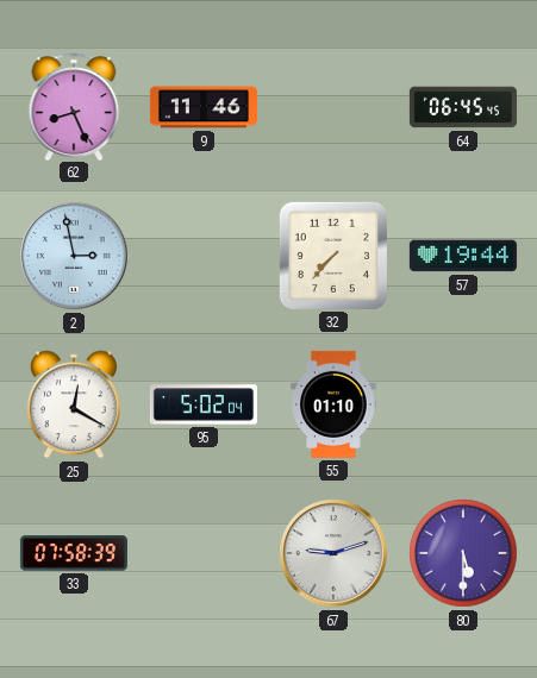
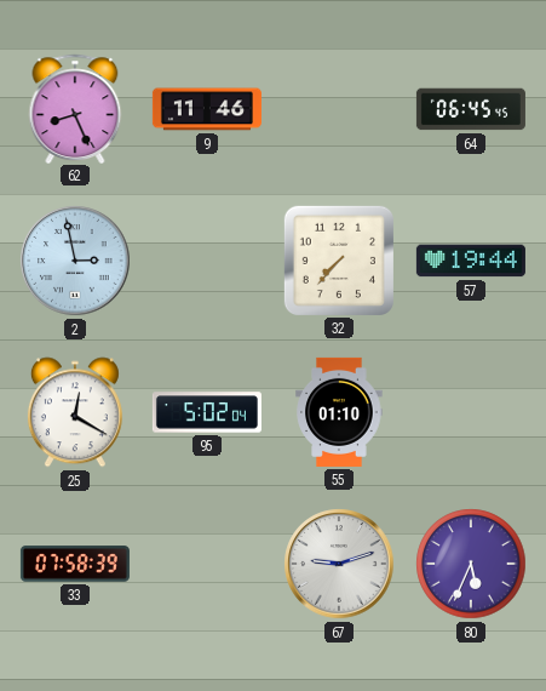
80: 5:30 -> 5:34 (471, 564)
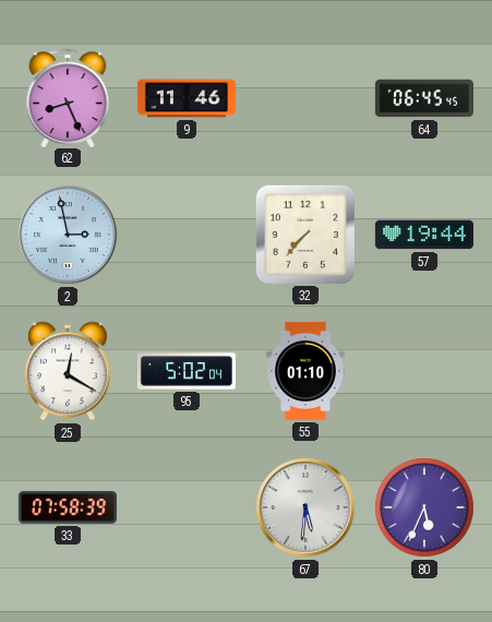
67: 9:12 -> 5:31 (305, 507)
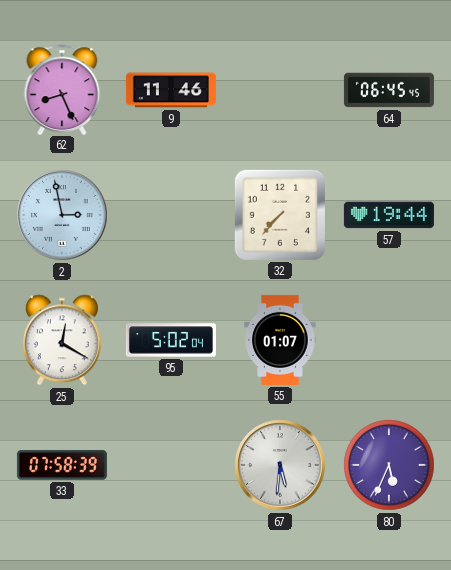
55: 01:10 -> 01:07 (280, 340)
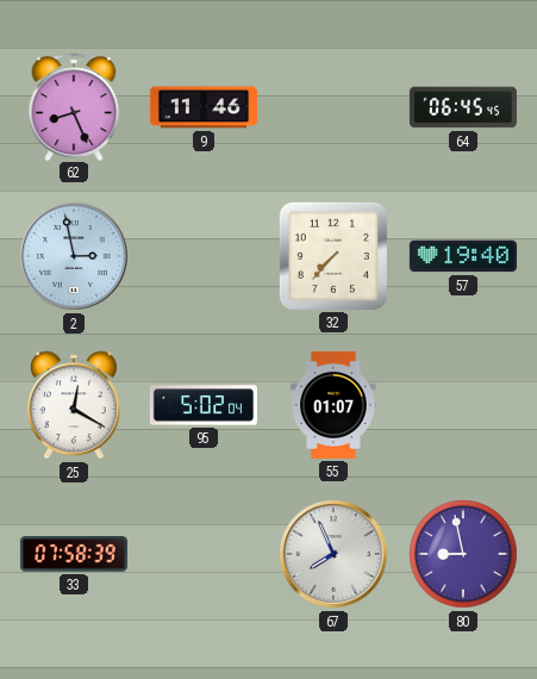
57: 19:44 -> 19:40 (463, 256)
67: 5:31 -> 7:56 (333, 554)
80: 5:34 -> 8:58 (463, 554)
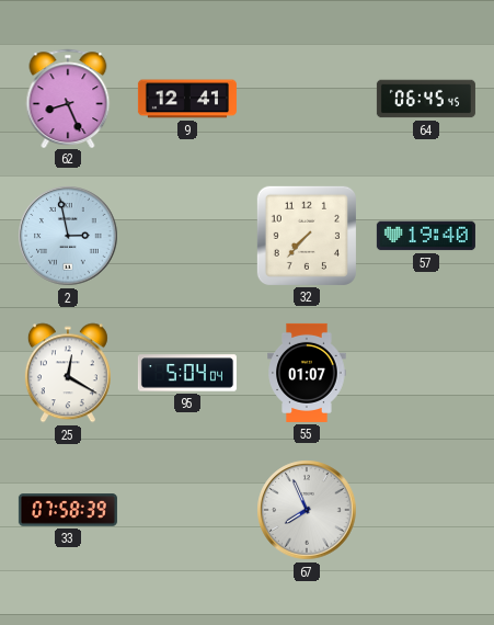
9: 11:46 -> 12:41 (187, 99)
95: 5:02 -> 5:04 (187, 373)
80: 8:58 -> none (463, 554)
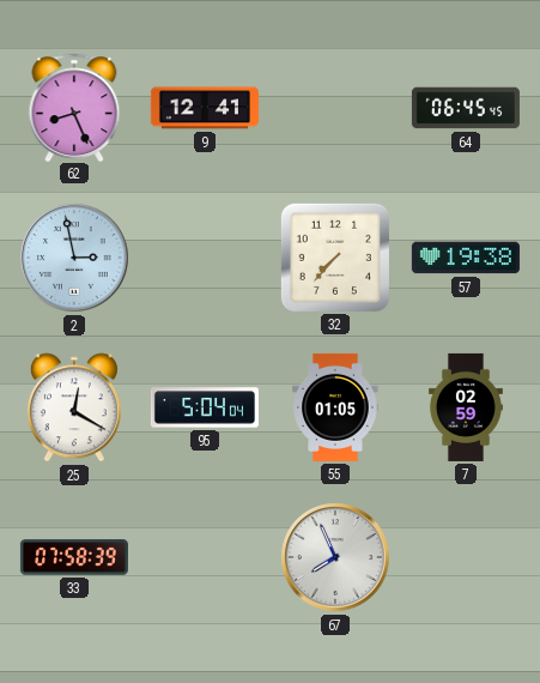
57: 19:40 -> 19:38 (466, 258)
55: 01:07 -> 01:05 (335, 407)
7: none -> 02:59 (466, 407)
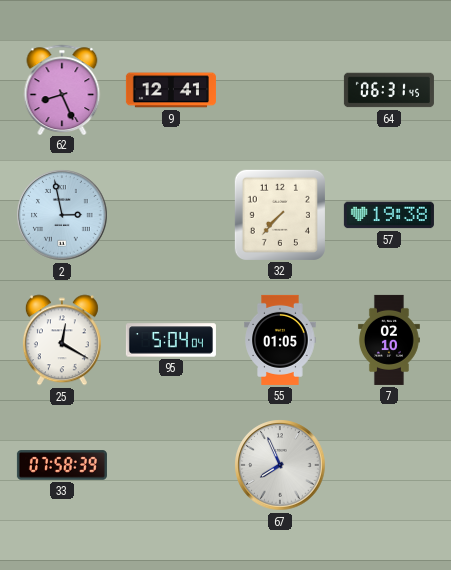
64: 06:45 -> 06:31 (389, 90)
7: 02:59 -> 02:10 (389, 340)
